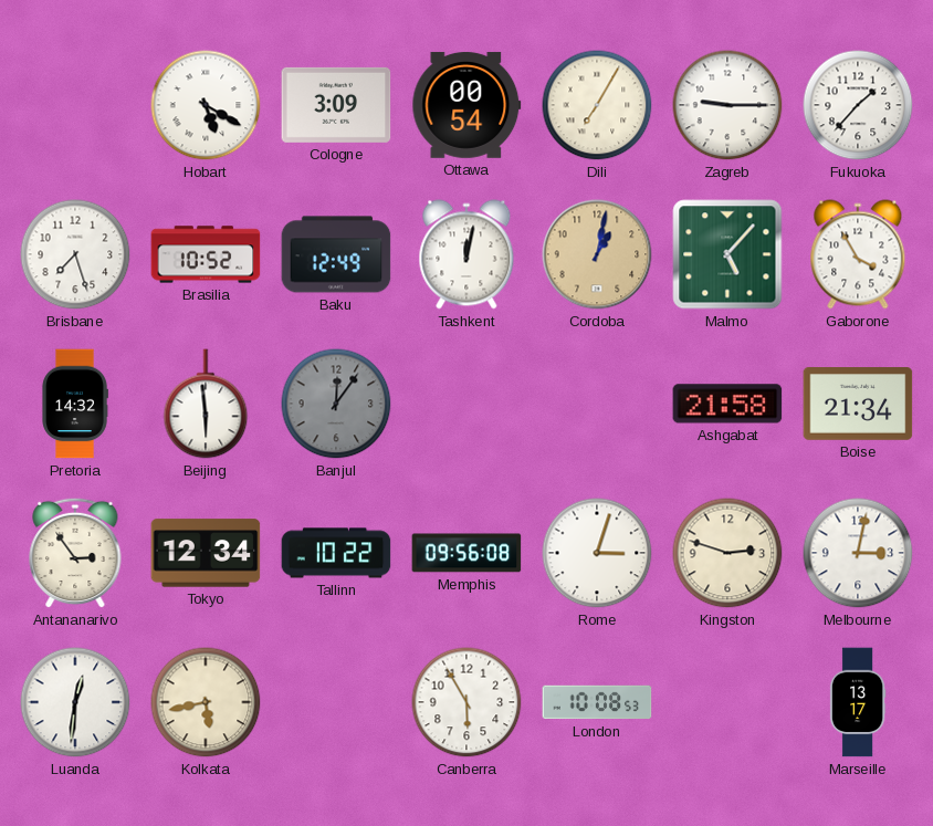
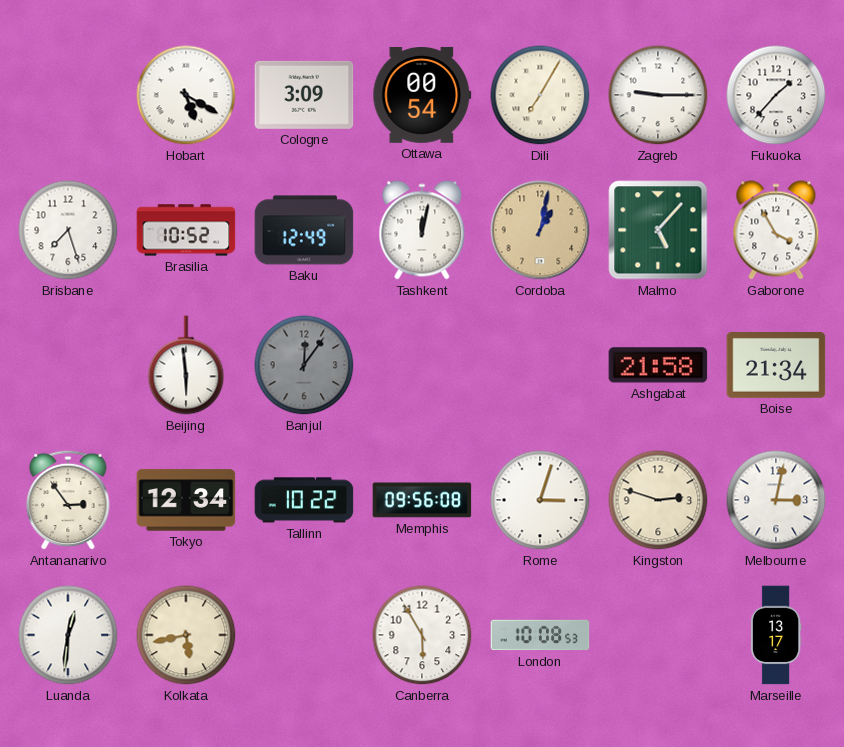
Pretoria: 14:32 -> none (75, 404)
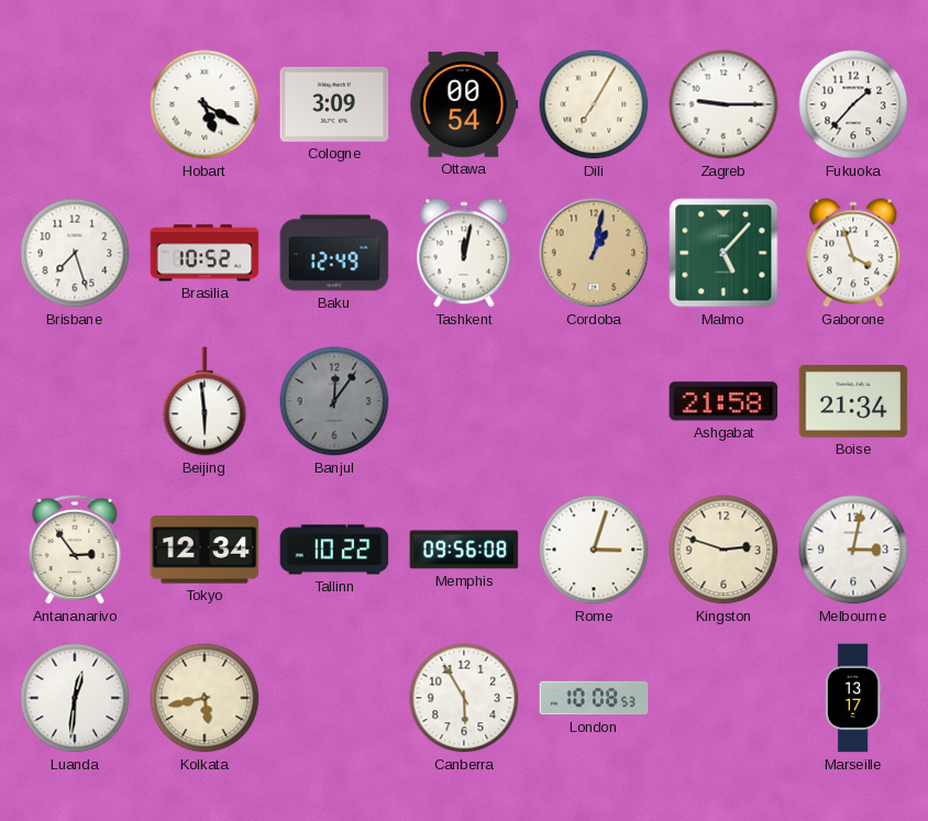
Gaborone: 3:55 -> 3:57 (853, 253)
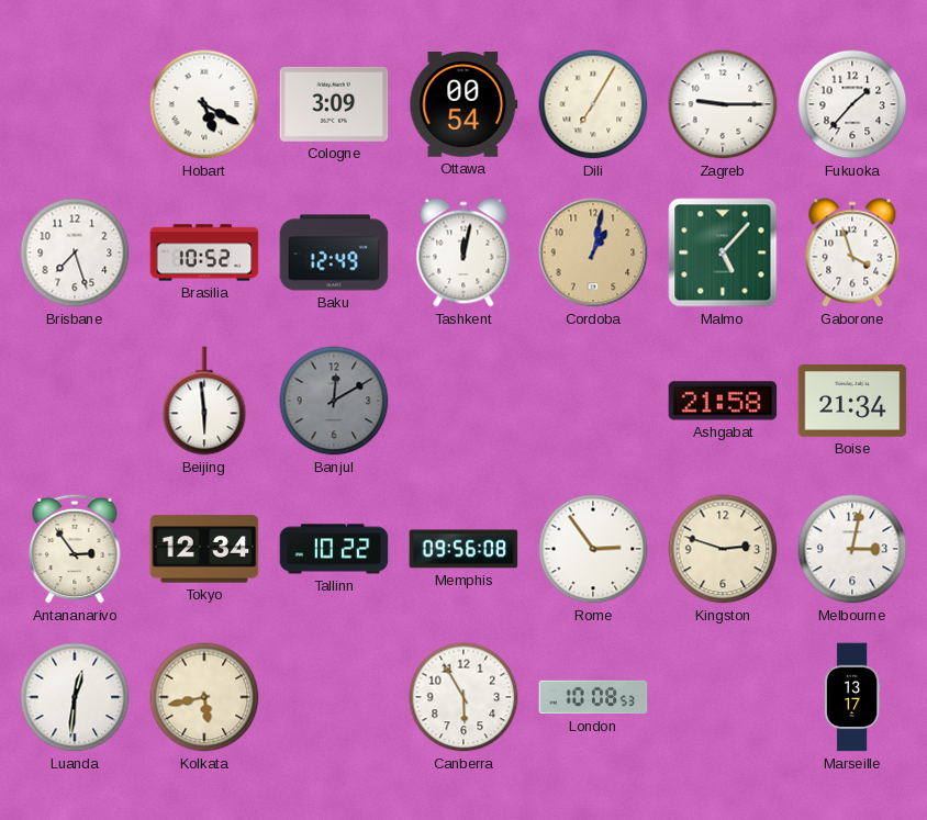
Banjul: 12:06 -> 12:10 (334, 401)
Rome: 3:03 -> 2:54 (593, 549)
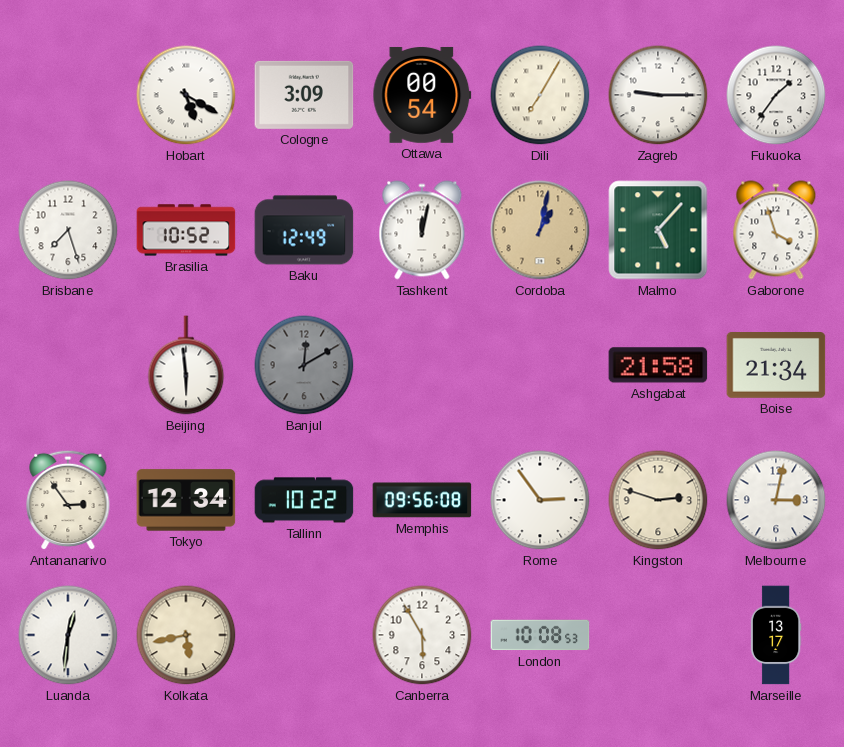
Fukuoka: 1:37 -> 1:36 (776, 95)
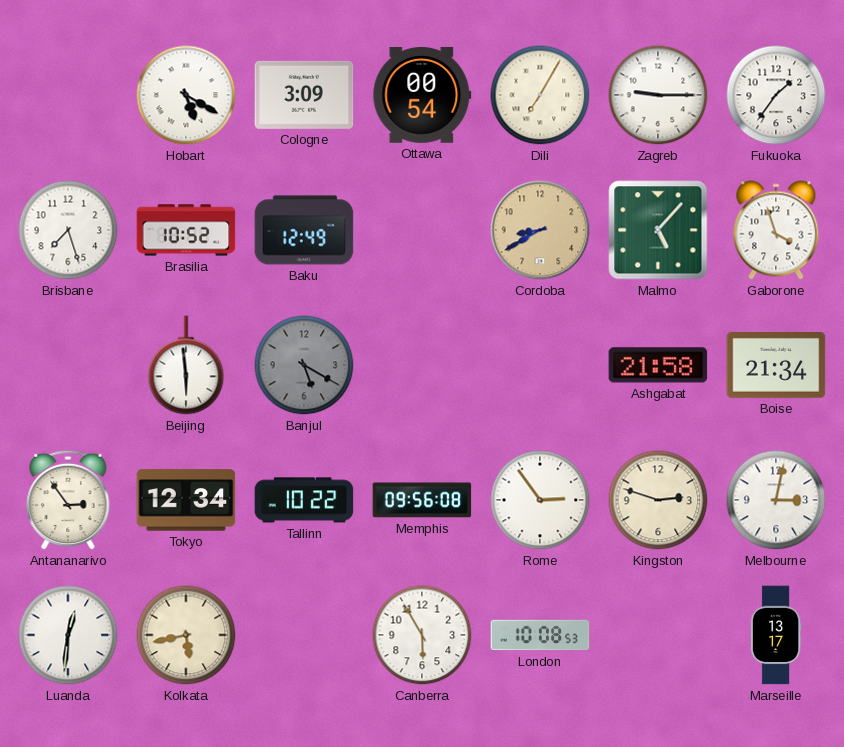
Tashkent: 12:02 -> none (422, 230)
Cordoba: 1:02 -> 8:40 (540, 230)
Banjul: 12:10 -> 5:20 (304, 365)
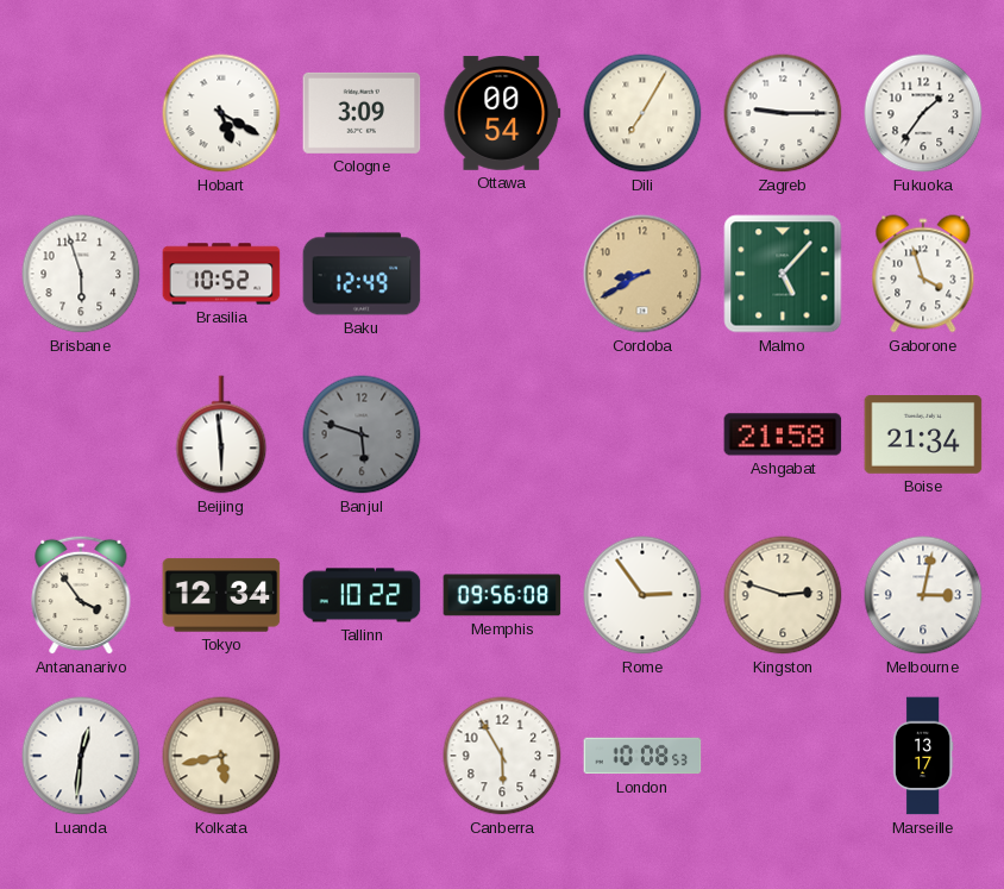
Brisbane: 7:27 -> 5:57 (81, 274)
Banjul: 5:20 -> 5:48 (362, 434)
Antananarivo: 2:54 -> 3:54 (81, 595)
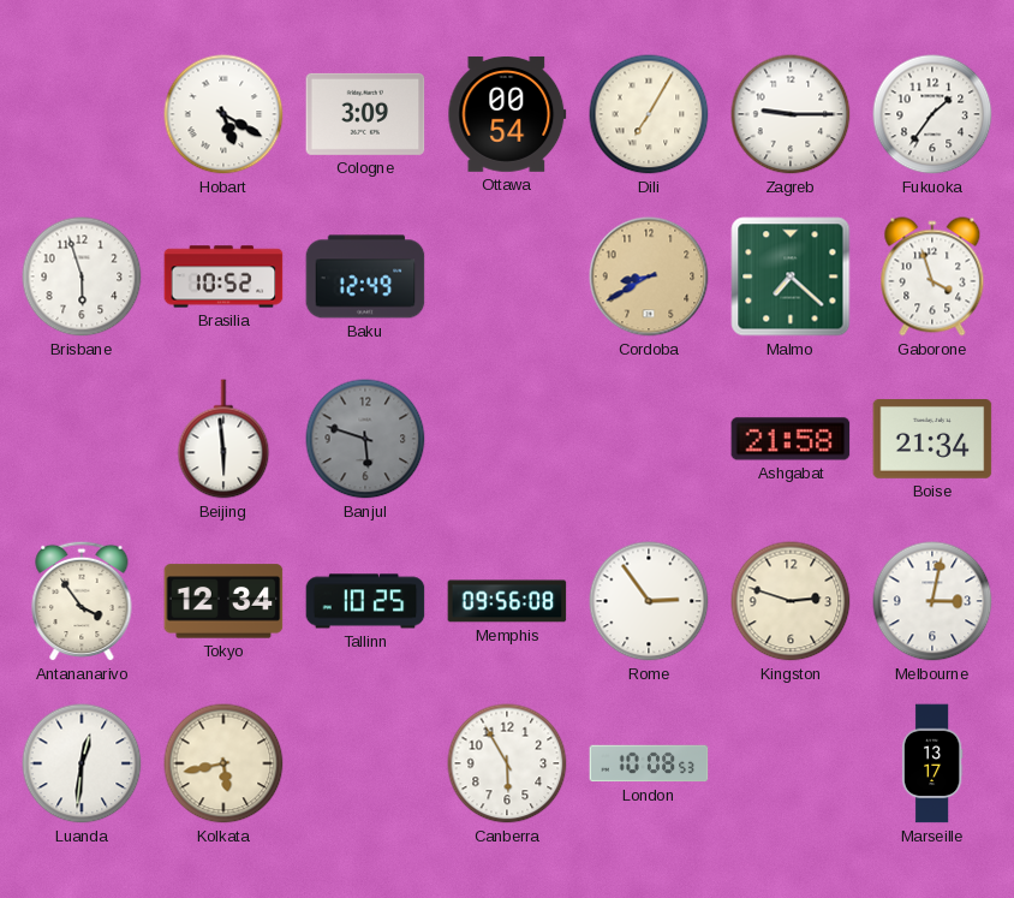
Malmo: 5:07 -> 7:22 (791, 276)
Tallinn: 10:22 -> 10:25 (365, 601)
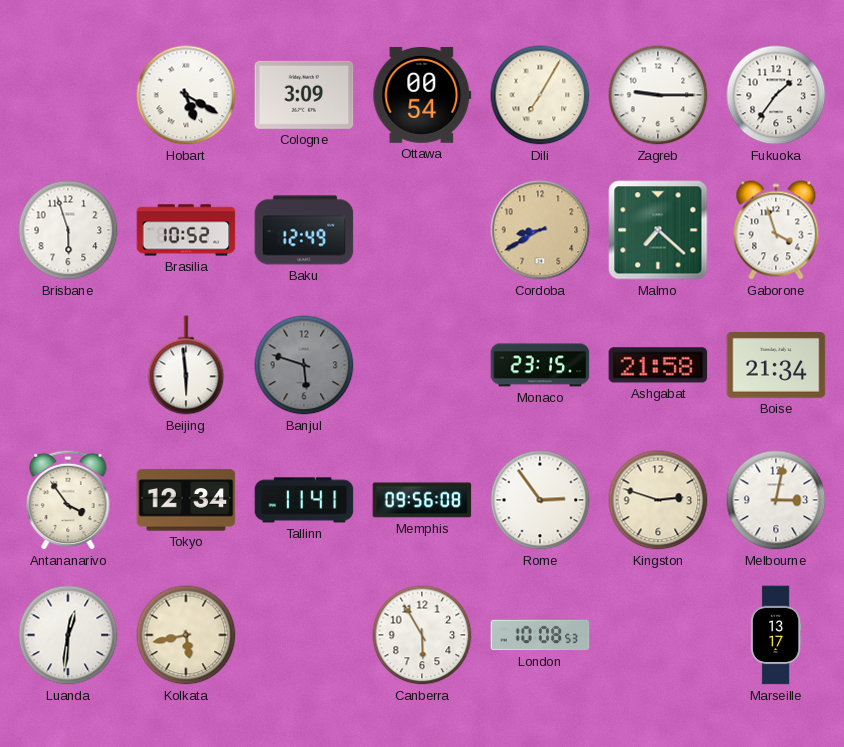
Monaco: none -> 23:15 (540, 365)
Tallinn: 10:25 -> 11:41 (304, 500)
